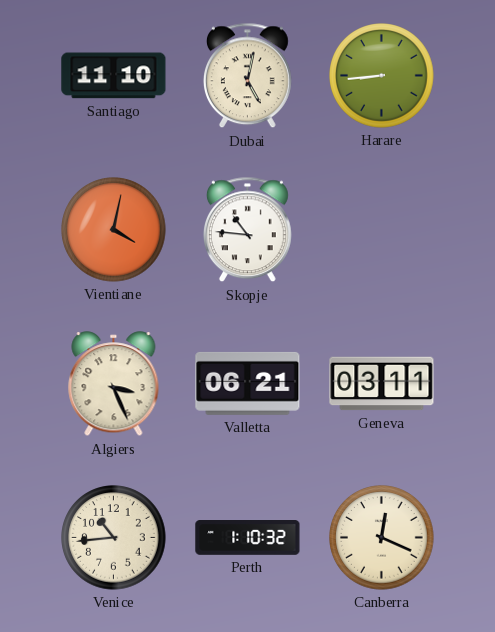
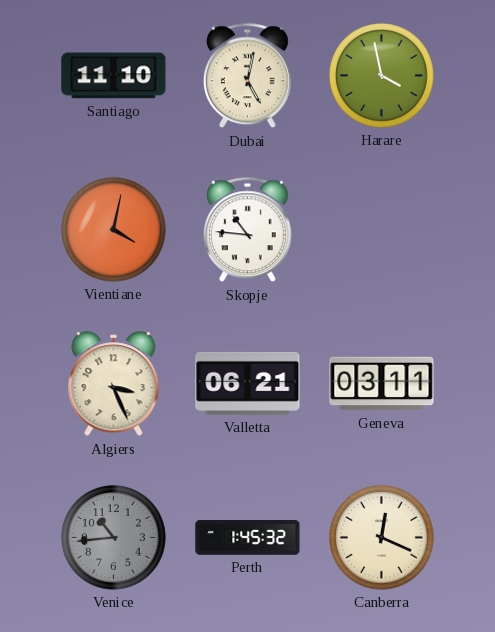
Harare: 8:44 -> 3:58 (382, 76)
Venice dial: cream -> grey (114, 538)
Perth: 1:10 -> 1:45 (248, 538)
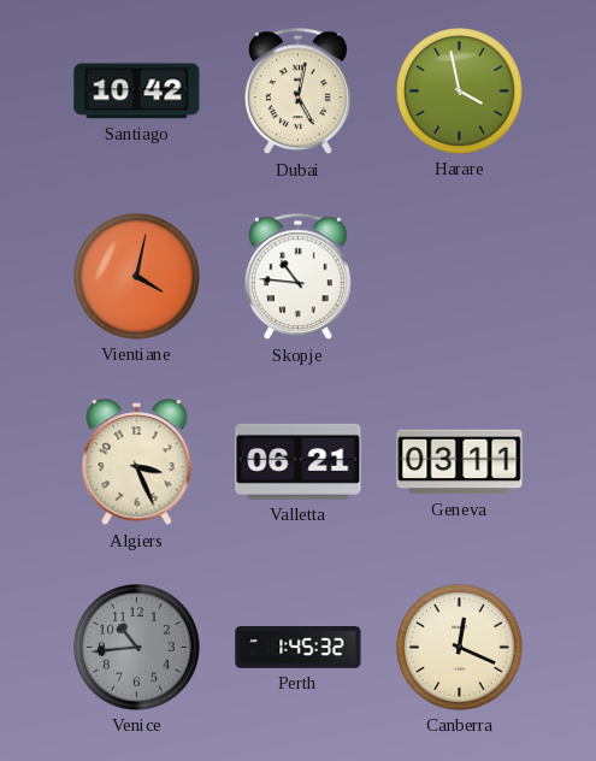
Santiago: 11:10 -> 10:42 (137, 92)
